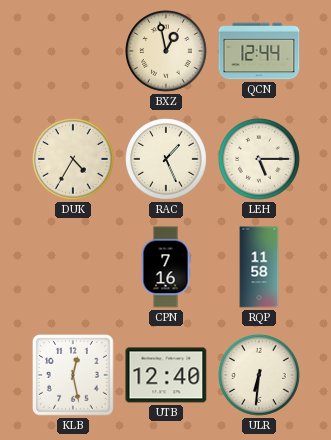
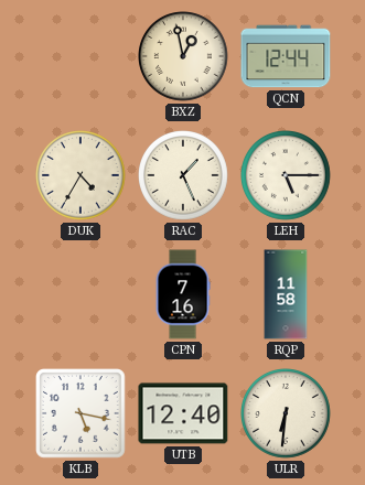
KLB: 12:28 -> 5:17 (82, 414)
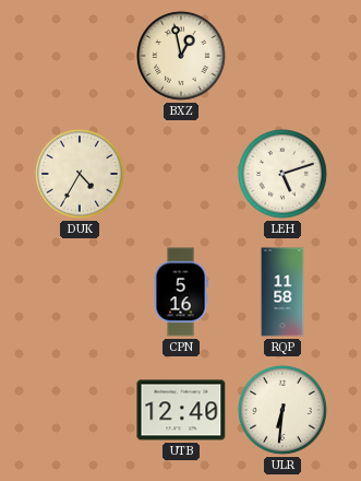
QCN: 12:44 -> none (286, 56)
RAC: 1:26 -> none (184, 176)
LEH: 5:15 -> 5:12 (284, 175)
CPN: 7:16 -> 5:16 (181, 292)
KLB: 5:17 -> none (82, 414)
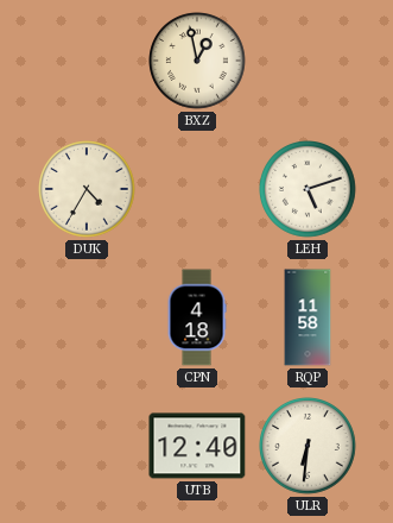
CPN: 5:16 -> 4:18 (197, 317)
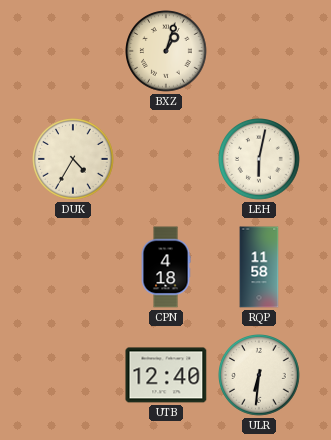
BXZ: 12:58 -> 1:03 (167, 52)
LEH: 5:12 -> 6:02 (260, 160)
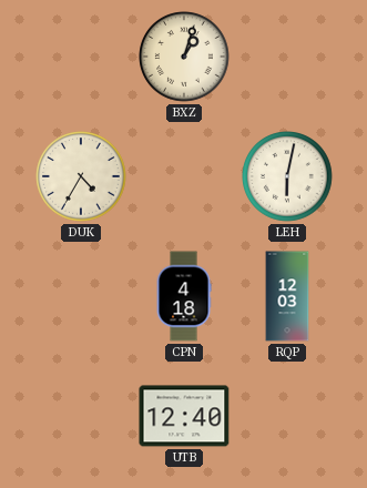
RQP: 11:58 -> 12:03 (287, 296)
ULR: 6:31 -> none (260, 376)
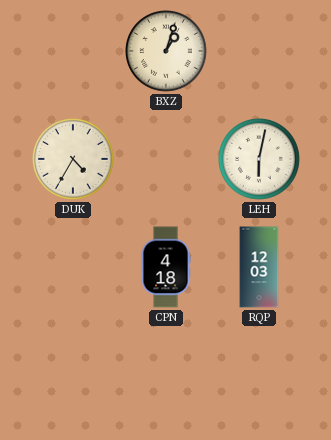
UTB: 12:40 -> none (184, 416)
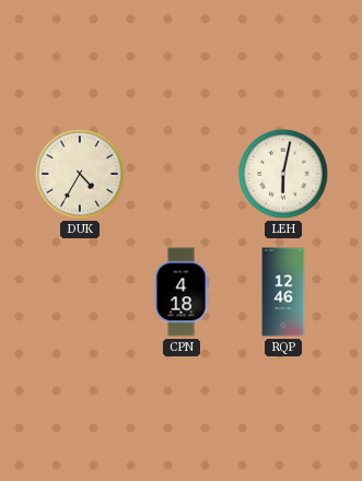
BXZ: 1:03 -> none (167, 52)
RQP: 12:03 -> 12:46 (283, 292)
